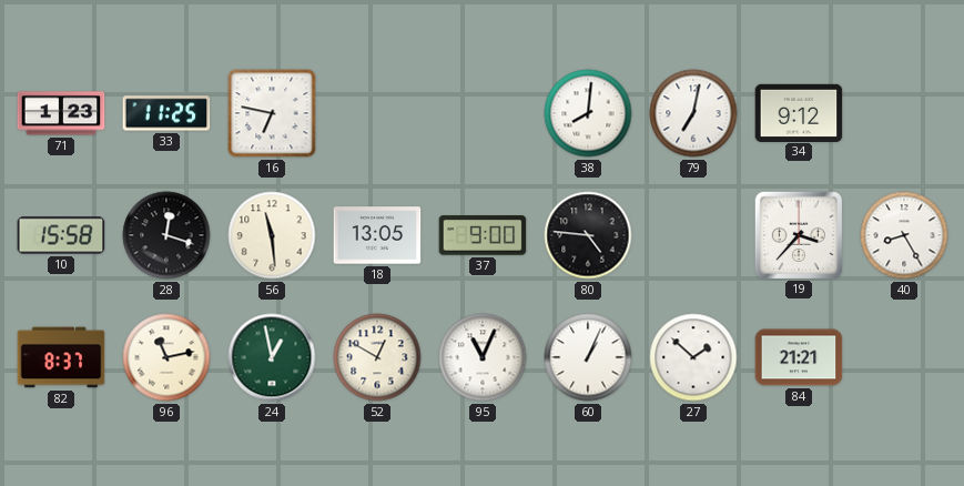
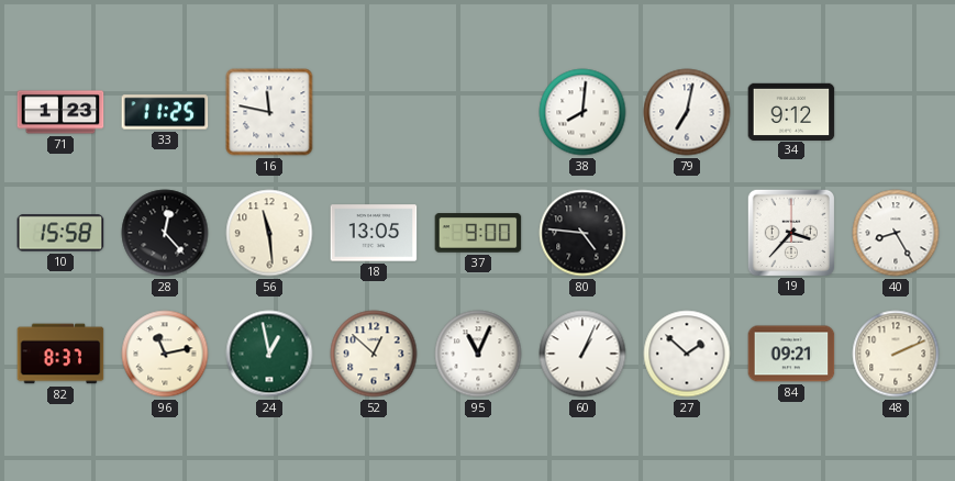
16: 6:47 -> 11:47 (269, 112)
28: 12:18 -> 12:23 (165, 233)
52: 12:50 -> 12:52 (374, 354)
84: 21:21 -> 09:21 (791, 354)
48: none -> 2:11 (896, 354)
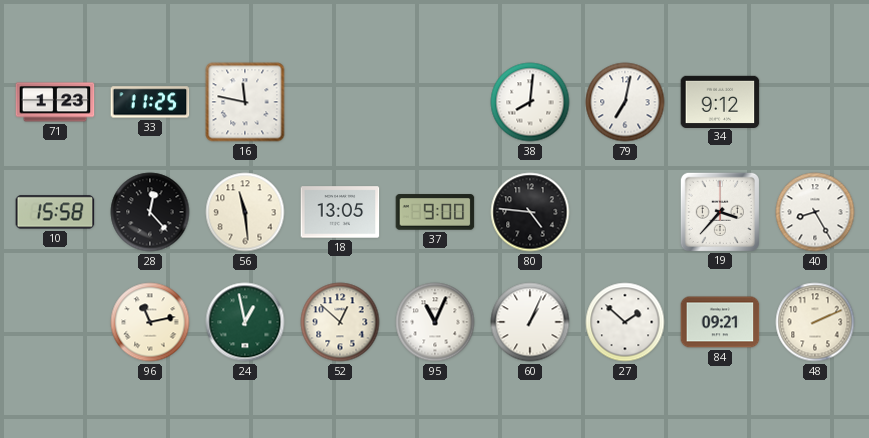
82: 8:37 -> none (60, 354)
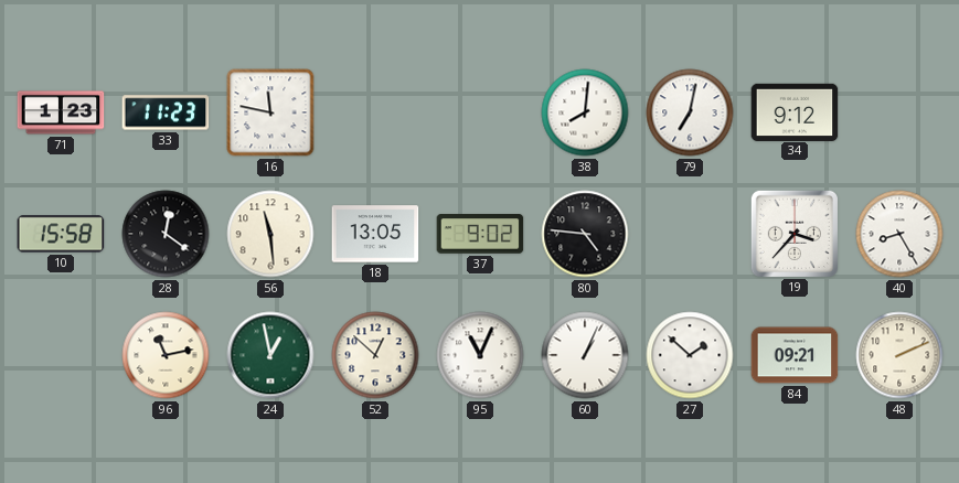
33: 11:25 -> 11:23 (166, 112)
28: 12:23 -> 12:21 (166, 234)
37: 9:00 -> 9:02 (480, 234)
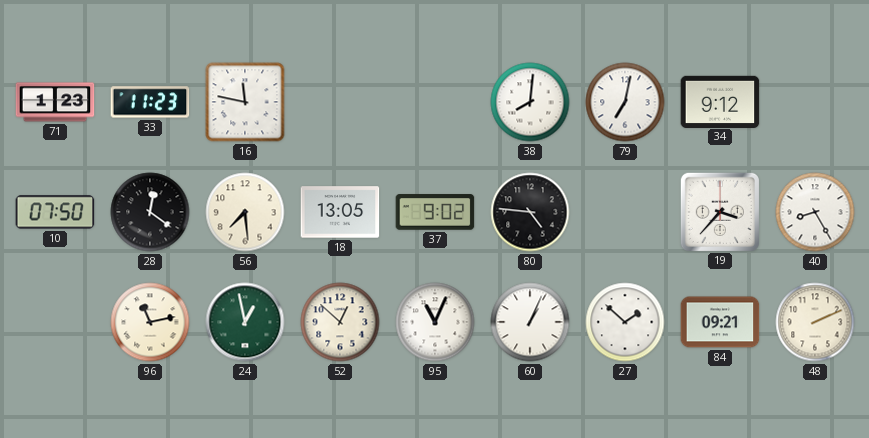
10: 15:58 -> 07:50 (55, 212)
56: 11:29 -> 7:29 (245, 212)
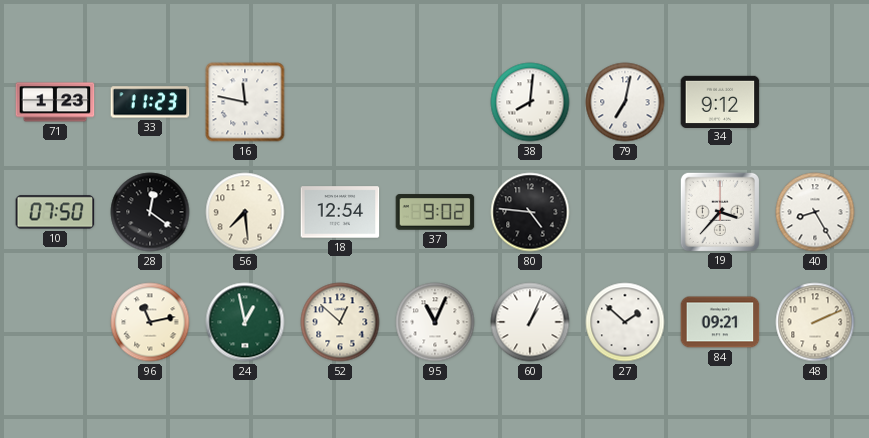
18: 13:05 -> 12:54 (340, 212)
